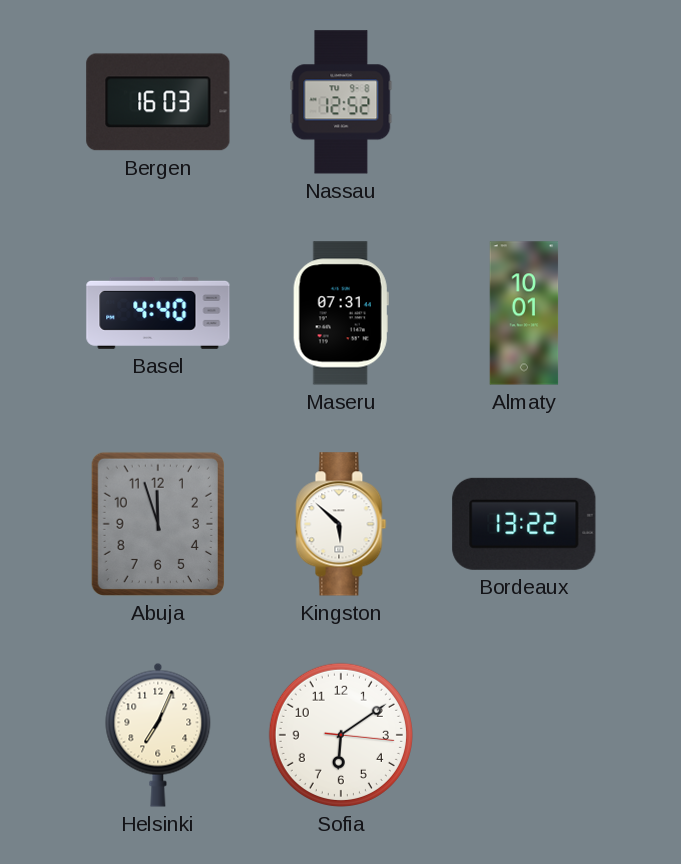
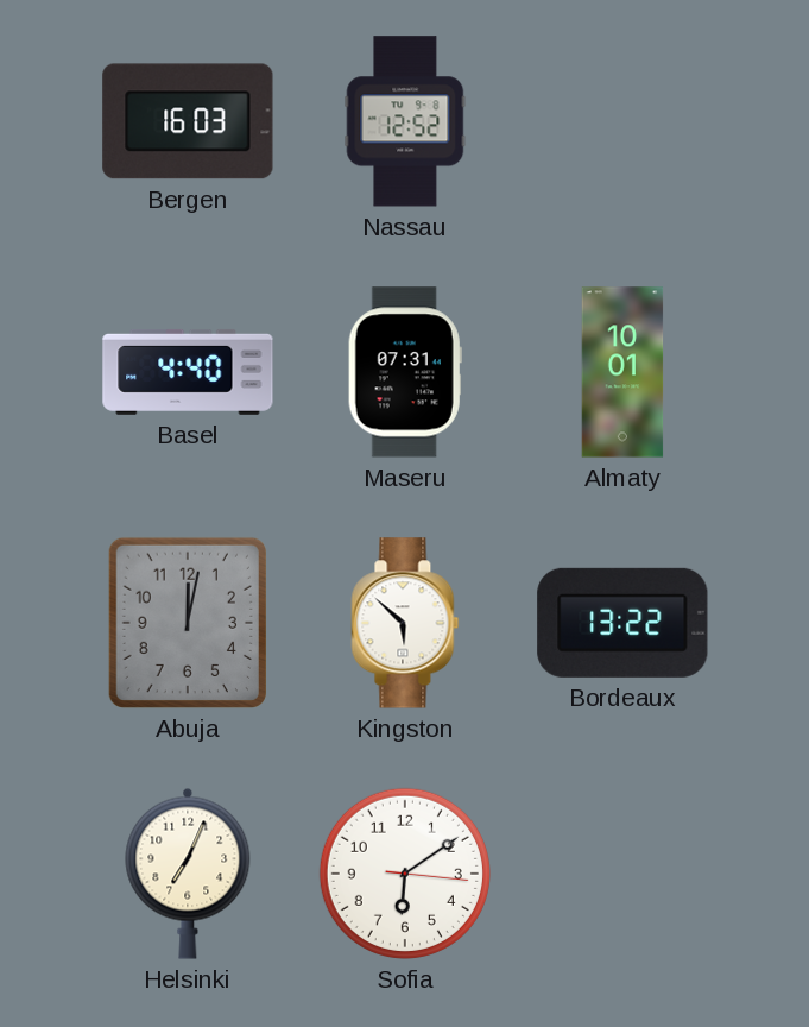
Abuja: 11:57 -> 12:02 (188, 623)
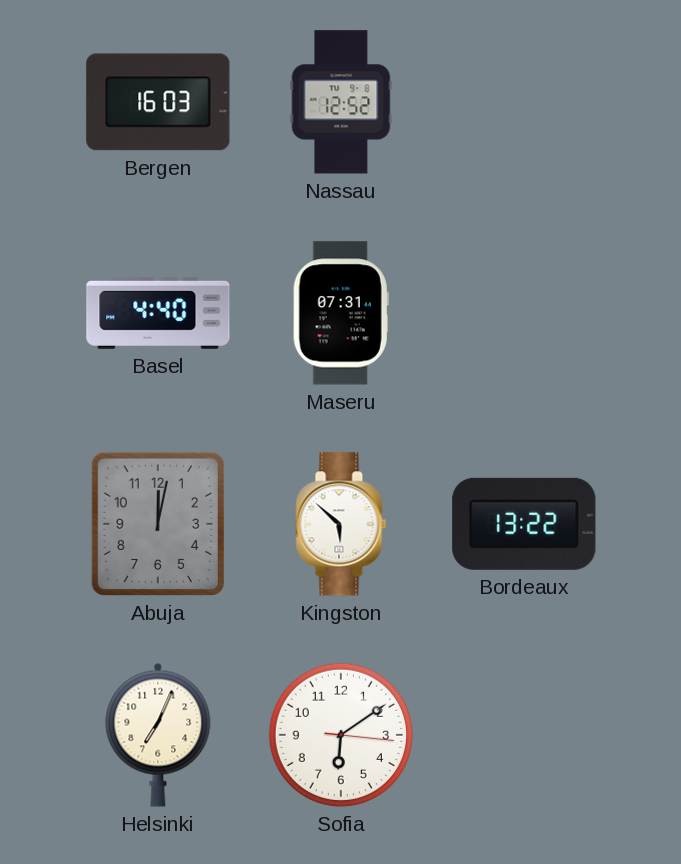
Almaty: 10:01 -> none (622, 372)
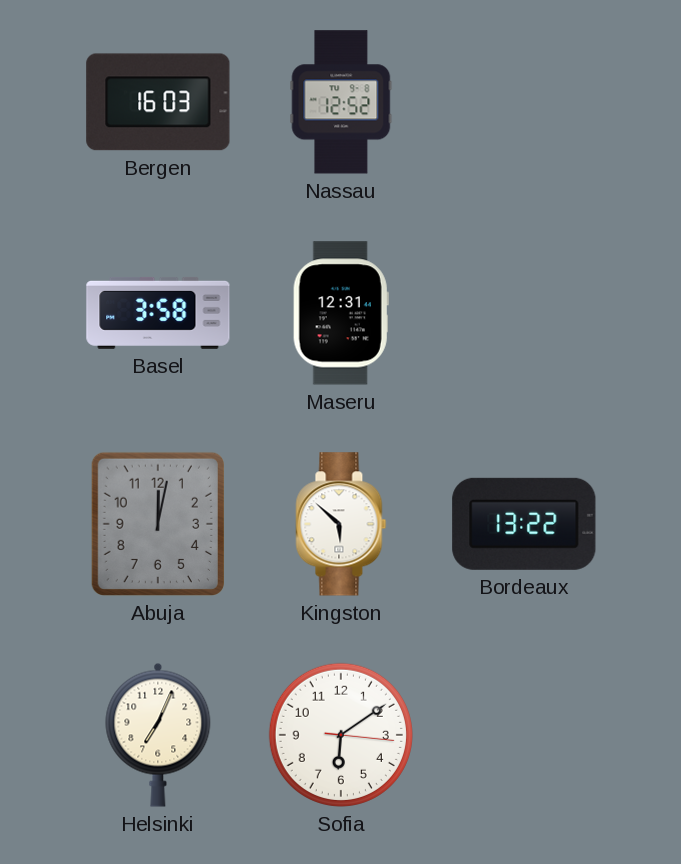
Basel: 4:40 -> 3:58 (158, 313)
Maseru: 07:31 -> 12:31 (341, 313)
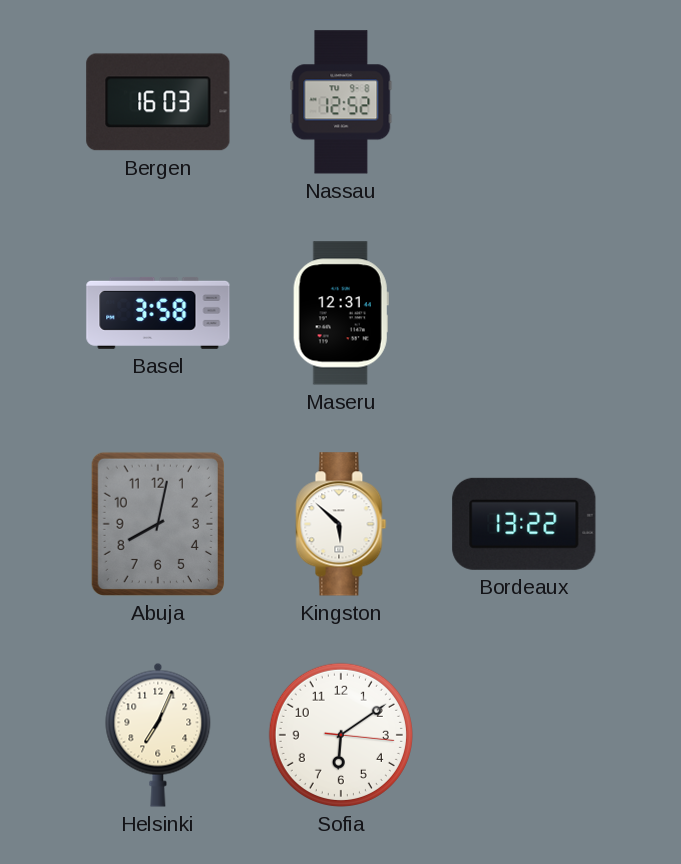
Abuja: 12:02 -> 8:02 (158, 524)
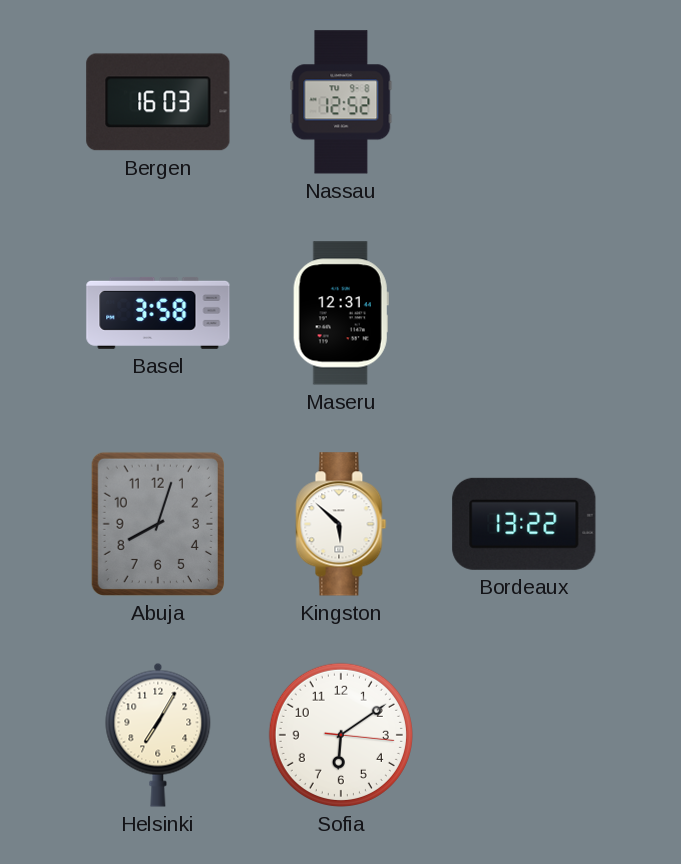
Abuja: 8:02 -> 8:03 (158, 524)
Helsinki: 7:04 -> 7:05 (158, 735)
